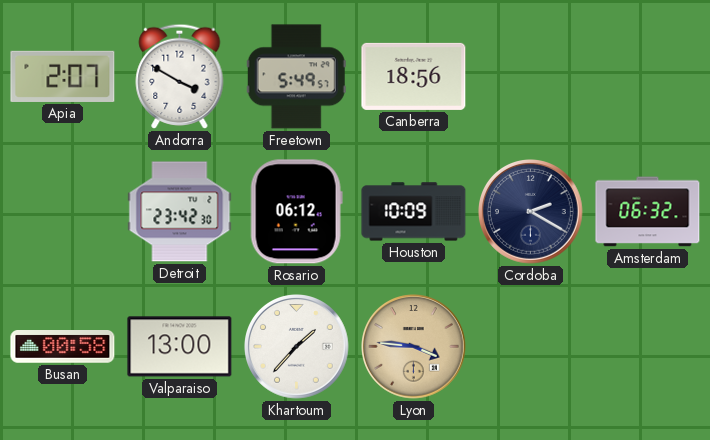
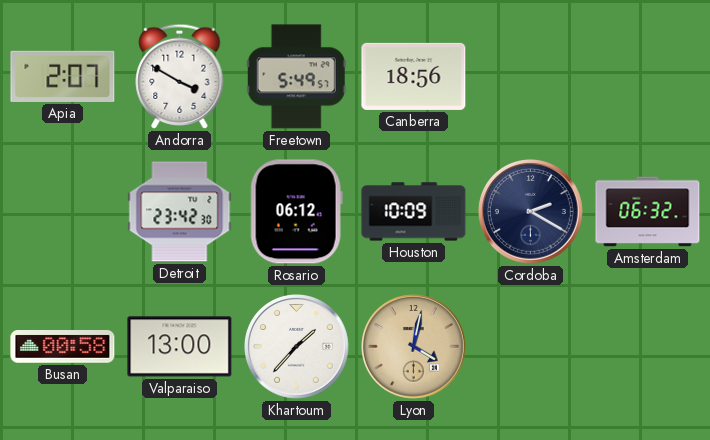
Lyon: 3:46 -> 4:02 (414, 347)
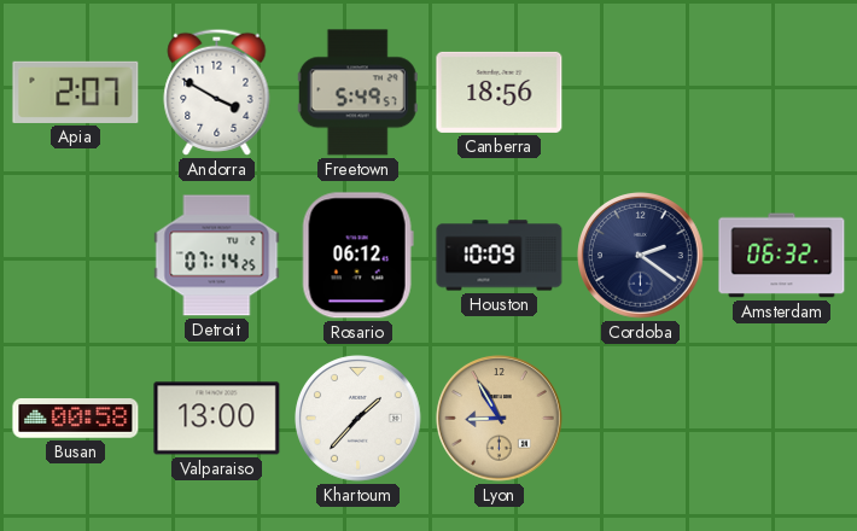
Detroit: 23:42 -> 07:14 (217, 256)
Cordoba: 2:20 -> 2:21 (641, 256)
Lyon: 4:02 -> 8:55 (500, 419)
